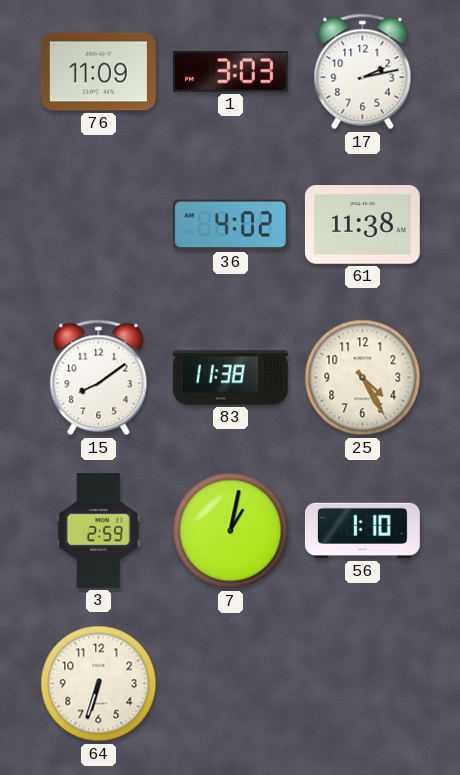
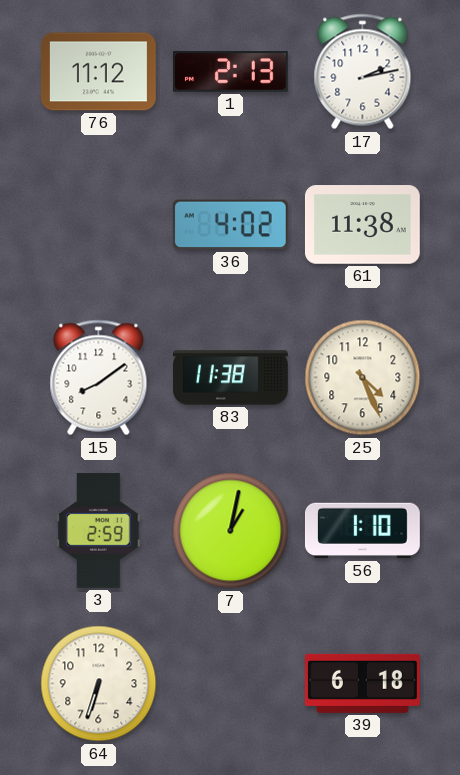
76: 11:09 -> 11:12 (98, 72)
1: 3:03 -> 2:13 (230, 72)
25: 4:25 -> 4:26 (363, 378)
39: none -> 6:18 (362, 683)
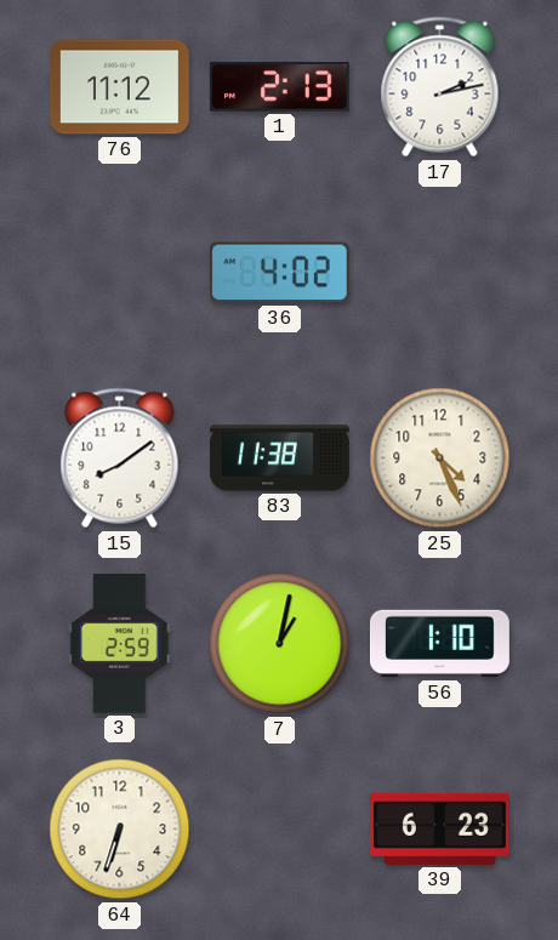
61: 11:38 -> none (362, 225)
39: 6:18 -> 6:23 (439, 828)
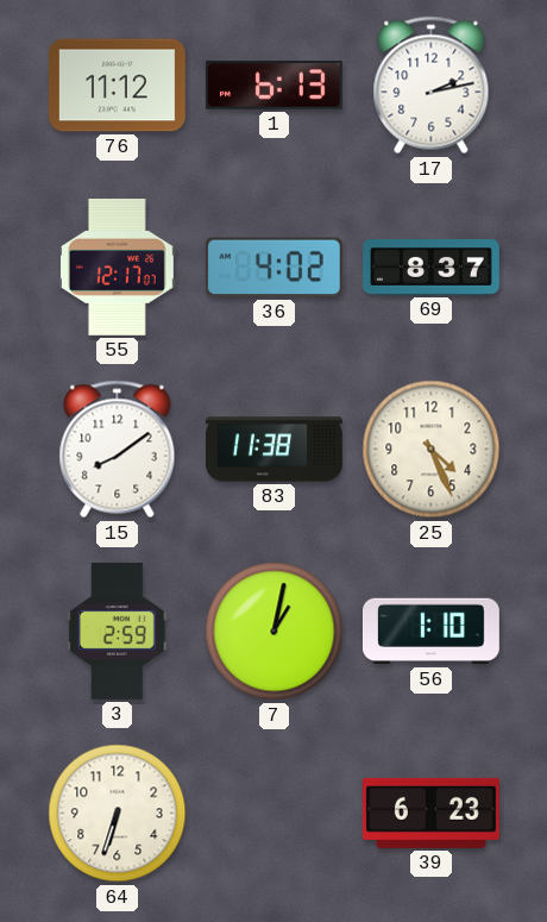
1: 2:13 -> 6:13 (273, 86)
55: none -> 12:17 (117, 266)
69: none -> 8:37 (432, 268)
